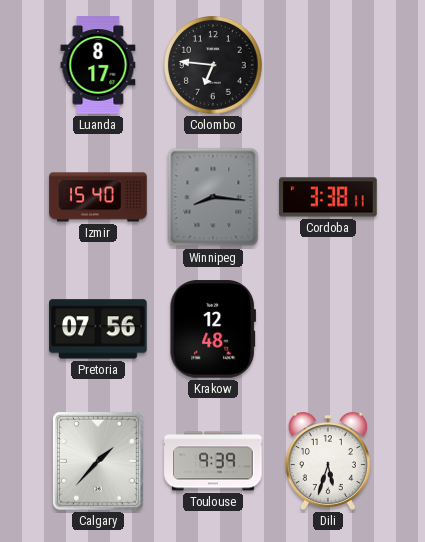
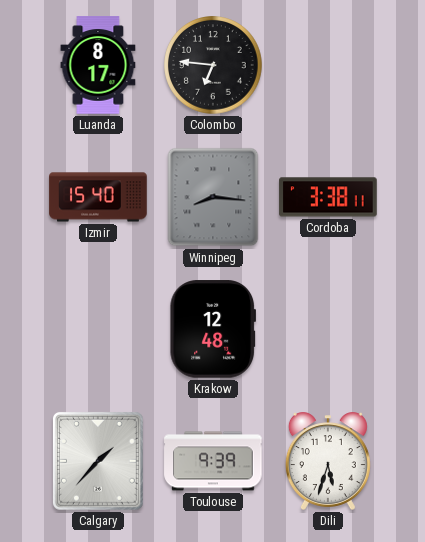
Pretoria: 07:56 -> none (98, 329)
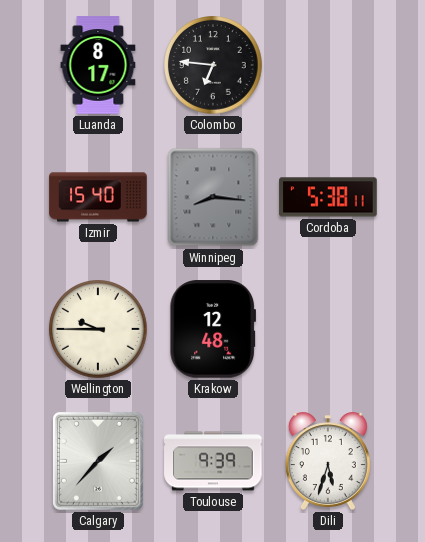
Cordoba: 3:38 -> 5:38 (328, 197)
Wellington: none -> 9:45 (98, 329)
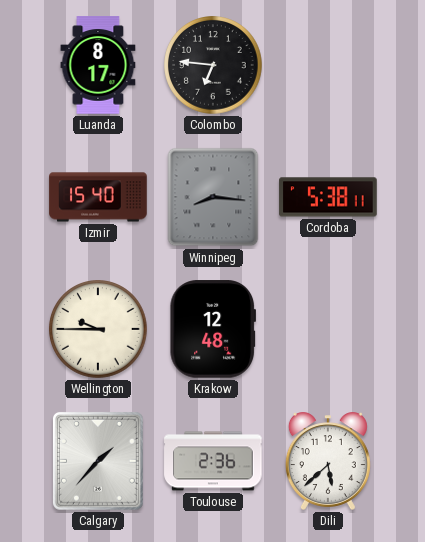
Toulouse: 9:39 -> 2:36 (213, 461)
Dili: 5:33 -> 5:38 (328, 461)
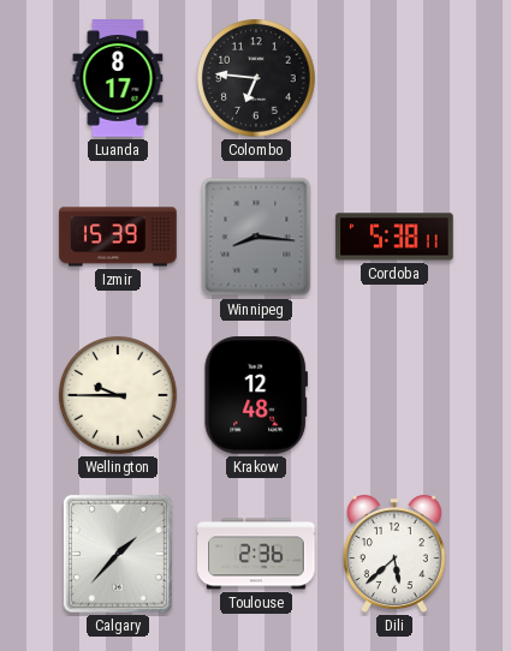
Izmir: 15:40 -> 15:39 (118, 237)
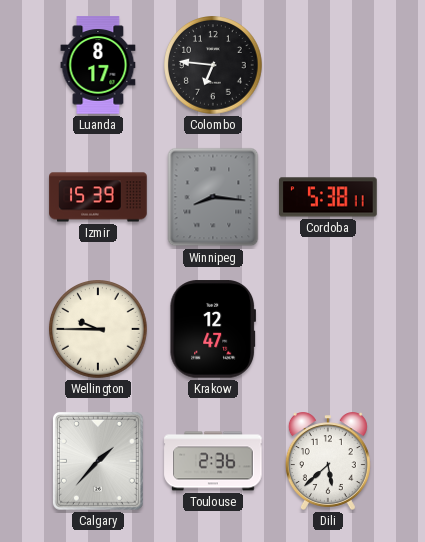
Krakow: 12:48 -> 12:47 (212, 329)
